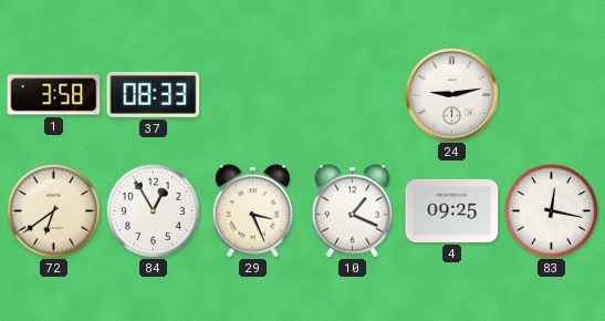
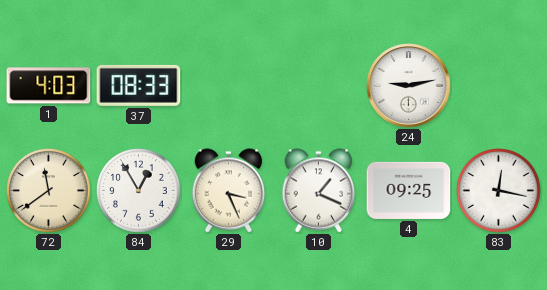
1: 3:58 -> 4:03 (49, 86)
72: 6:39 -> 11:39 (49, 191)
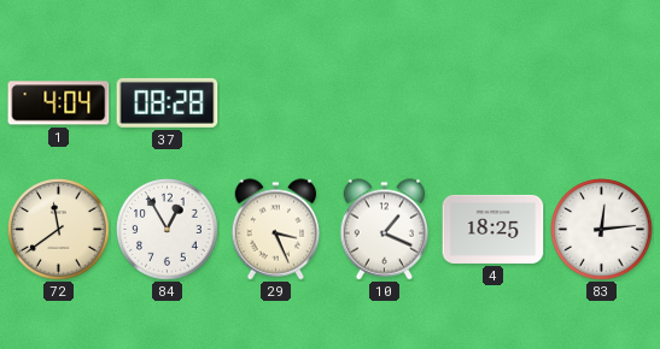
1: 4:03 -> 4:04 (59, 103)
37: 08:33 -> 08:28 (168, 102)
24: 9:13 -> none (409, 86)
4: 09:25 -> 18:25 (493, 229)
83: 12:17 -> 12:14 (602, 230)
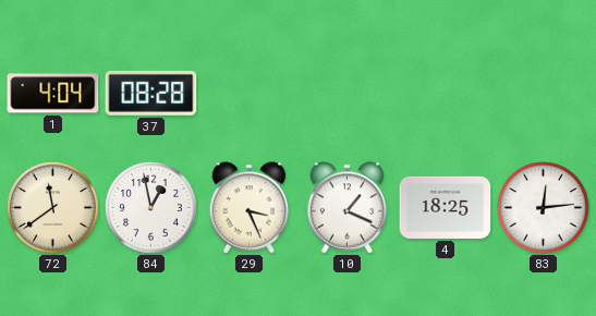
84: 12:55 -> 12:58 (151, 208)
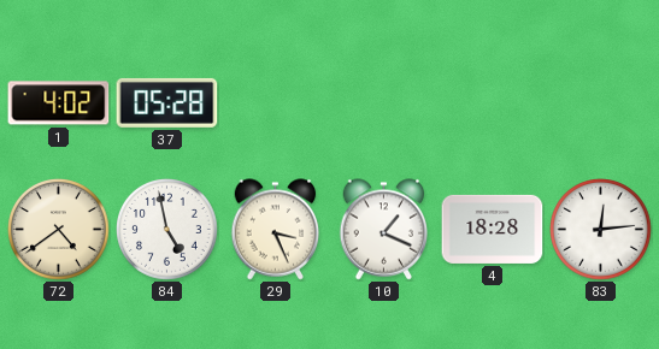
1: 4:04 -> 4:02 (59, 103)
37: 08:28 -> 05:28 (167, 102)
72: 11:39 -> 4:39 (59, 230)
84: 12:58 -> 4:58 (167, 230)
4: 18:25 -> 18:28 (493, 229)
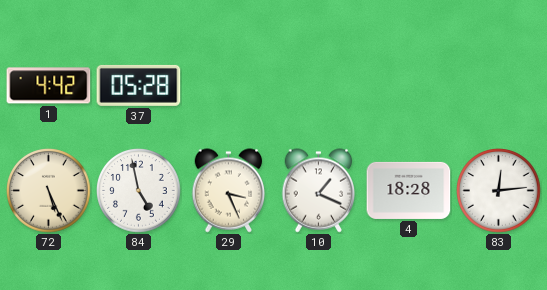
1: 4:02 -> 4:42 (49, 86)
72: 4:39 -> 5:26 (49, 191)
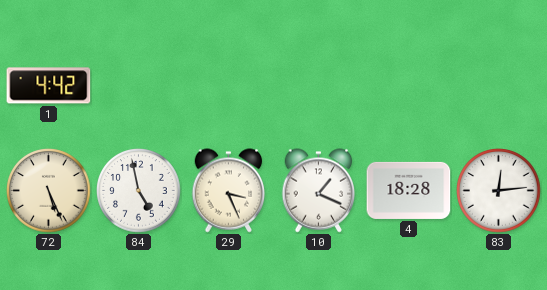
37: 05:28 -> none (139, 85)
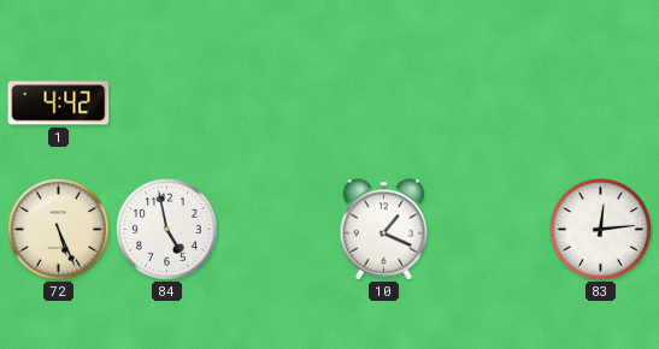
29: 3:26 -> none (229, 191)
4: 18:28 -> none (409, 190)
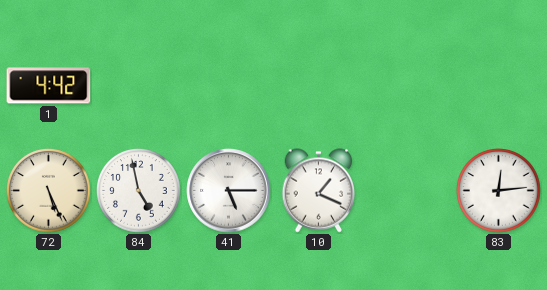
41: none -> 5:15 (229, 191)
